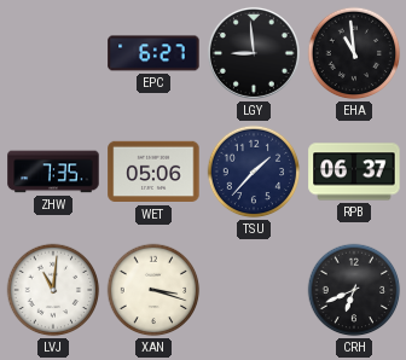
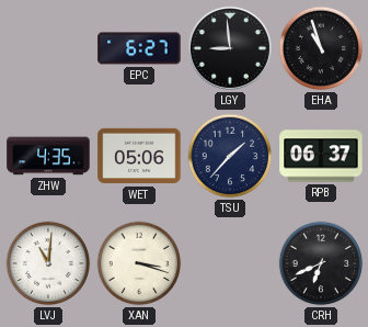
EHA: 10:59 -> 10:57 (321, 48)
ZHW: 7:35 -> 4:35 (48, 156)
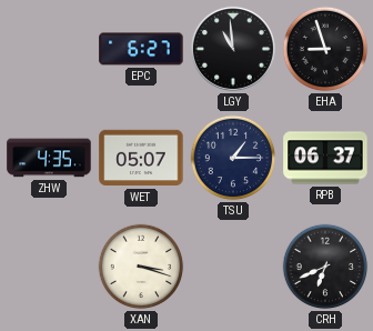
LGY: 8:59 -> 10:59 (233, 49)
EHA: 10:57 -> 8:57 (325, 49)
WET: 05:06 -> 05:07 (141, 158)
TSU: 1:37 -> 1:15 (233, 158)
LVJ: 11:01 -> none (48, 263)
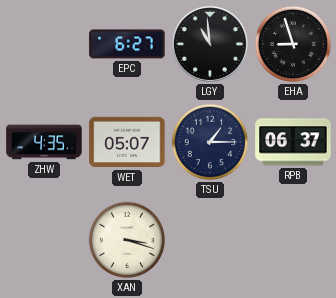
CRH: 6:41 -> none (325, 267)
